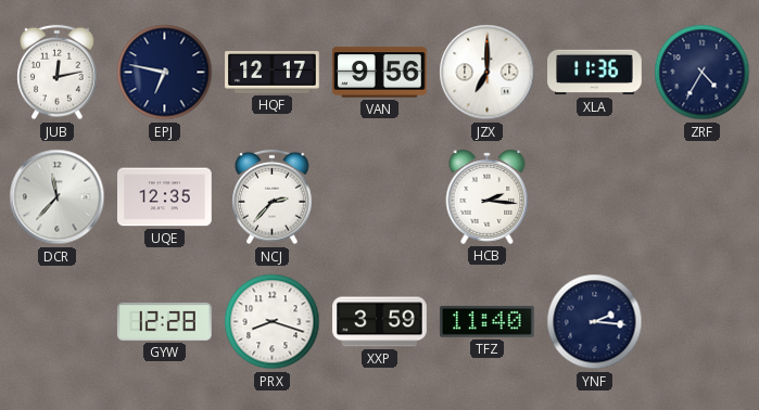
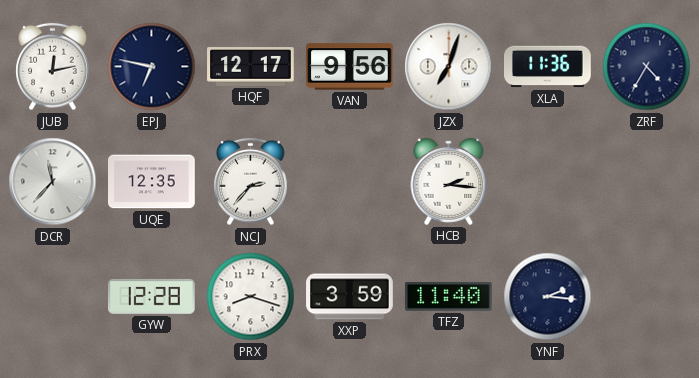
JZX: 7:00 -> 7:03 (449, 67)
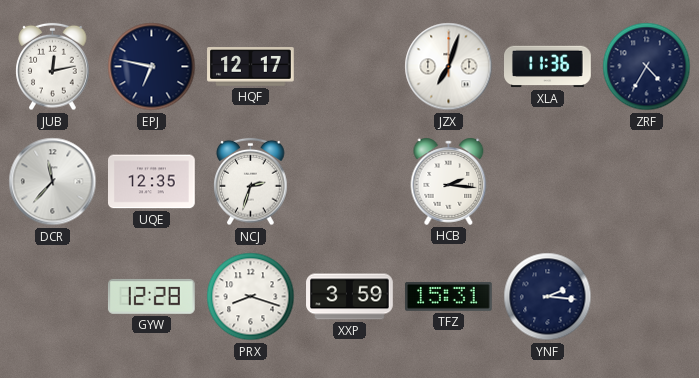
VAN: 9:56 -> none (350, 67)
NCJ: 2:37 -> 2:33 (251, 182)
TFZ: 11:40 -> 15:31 (449, 296)
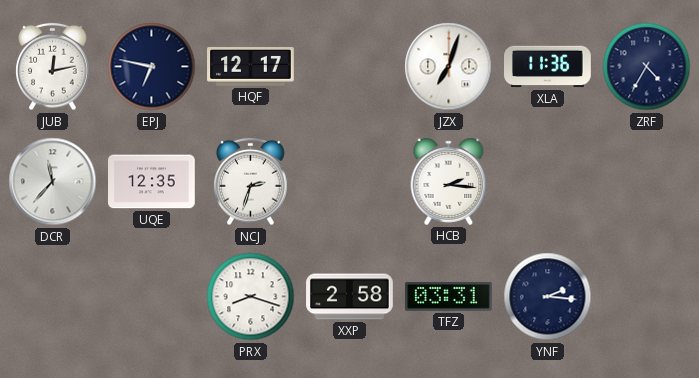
GYW: 12:28 -> none (151, 296)
XXP: 3:59 -> 2:58 (350, 297)
TFZ: 15:31 -> 03:31 (449, 296)
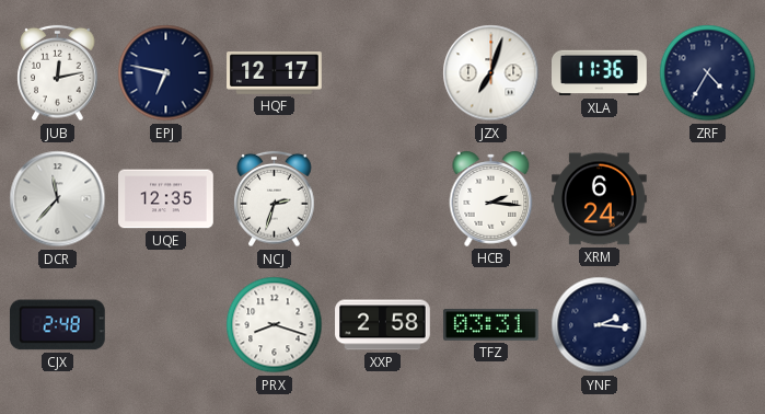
XRM: none -> 6:24 (600, 199)
CJX: none -> 2:48 (57, 325)
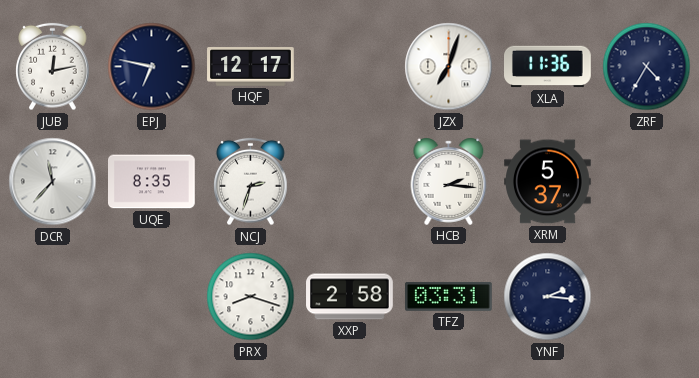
UQE: 12:35 -> 8:35 (152, 182)
XRM: 6:24 -> 5:37 (548, 182)
CJX: 2:48 -> none (57, 325)
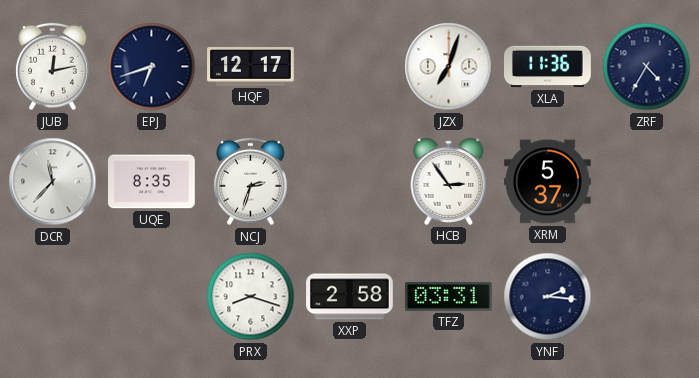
EPJ: 6:47 -> 6:42 (152, 67)
HCB: 2:16 -> 2:54 (449, 181)
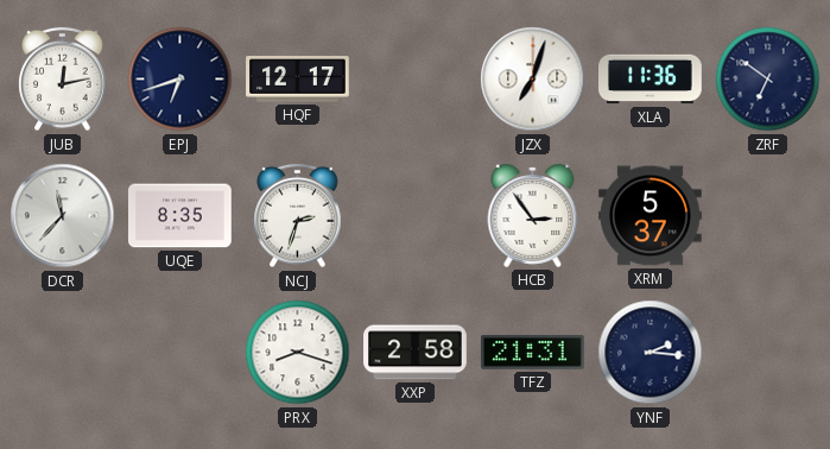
ZRF: 4:35 -> 6:51 (768, 80)
TFZ: 03:31 -> 21:31 (533, 352)
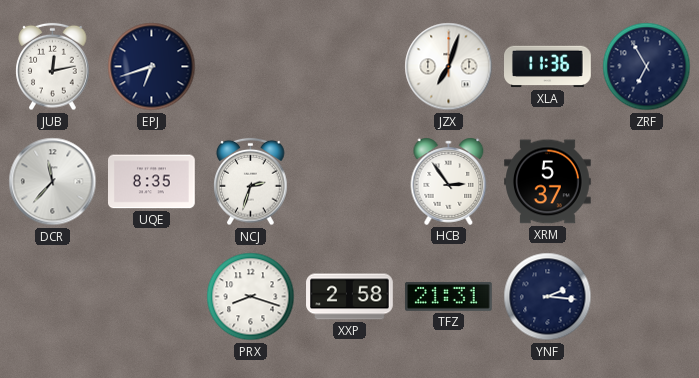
HQF: 12:17 -> none (298, 80)
ZRF: 6:51 -> 6:55 (647, 67)
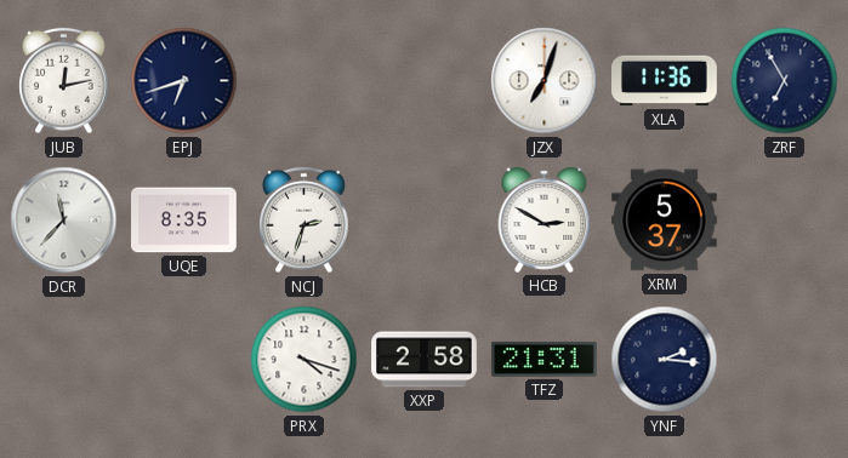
HCB: 2:54 -> 2:50 (545, 219)
PRX: 8:18 -> 4:18 (305, 360)
